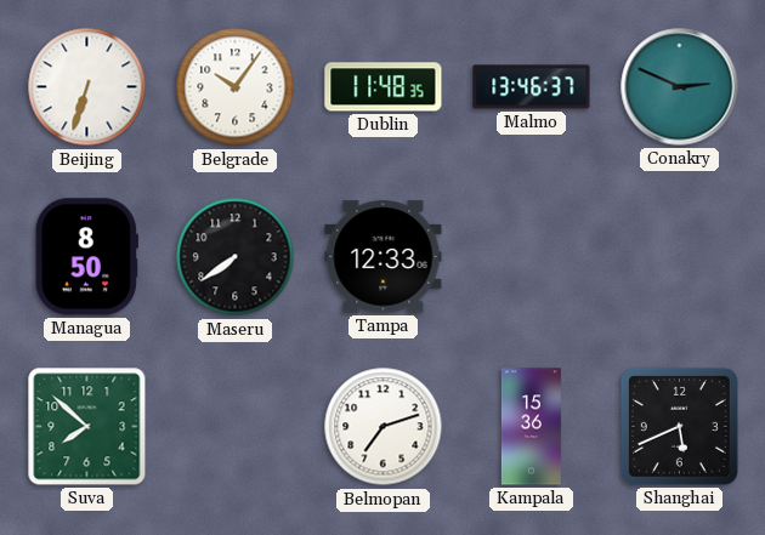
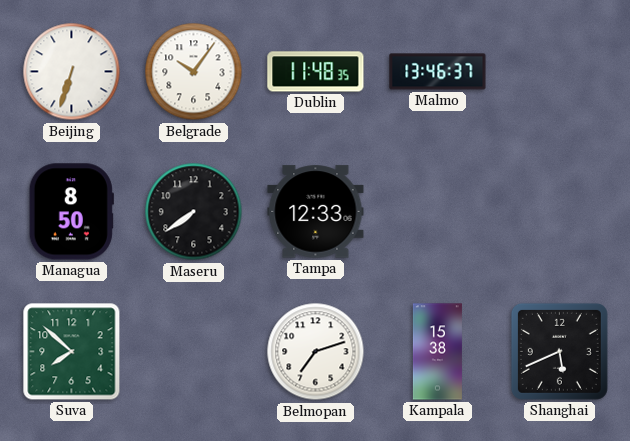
Conakry: 2:49 -> none (680, 87)
Kampala: 15:36 -> 15:38 (437, 352)
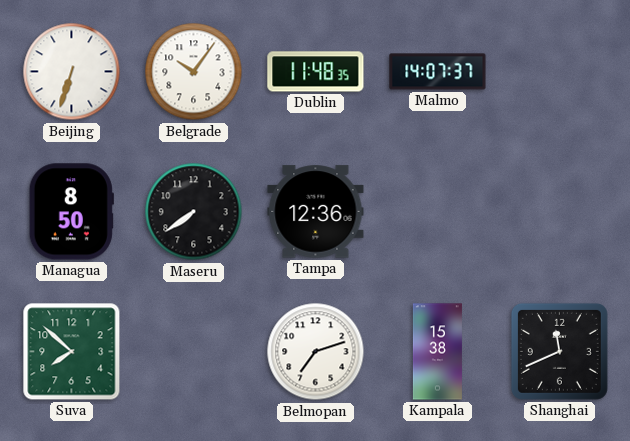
Malmo: 13:46 -> 14:07 (438, 72)
Tampa: 12:33 -> 12:36 (316, 212)
Shanghai: 5:41 -> 11:41 (559, 351)
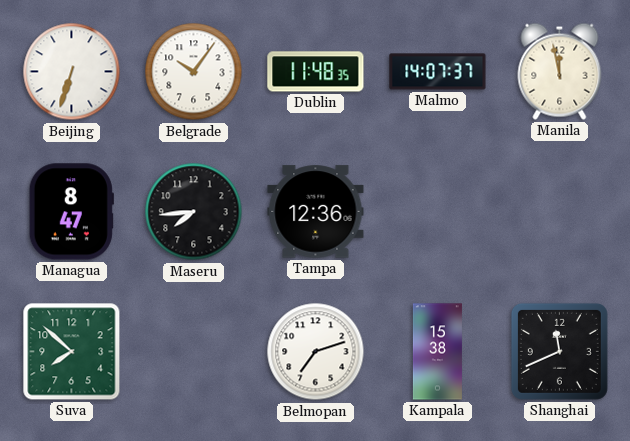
Manila: none -> 11:58 (560, 71)
Managua: 8:50 -> 8:47 (71, 212)
Maseru: 7:39 -> 7:44 (194, 212)
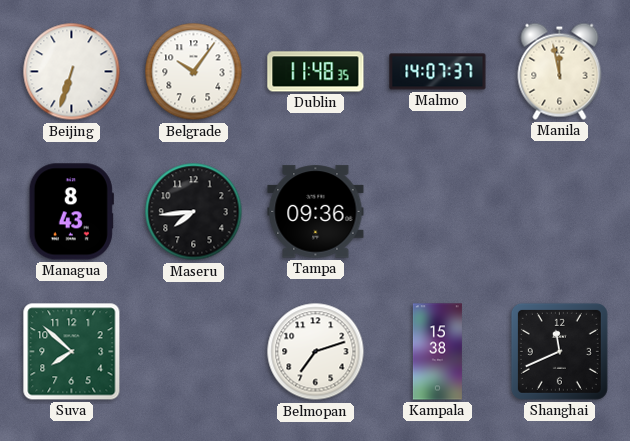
Managua: 8:47 -> 8:43 (71, 212)
Tampa: 12:36 -> 09:36 (316, 212)
